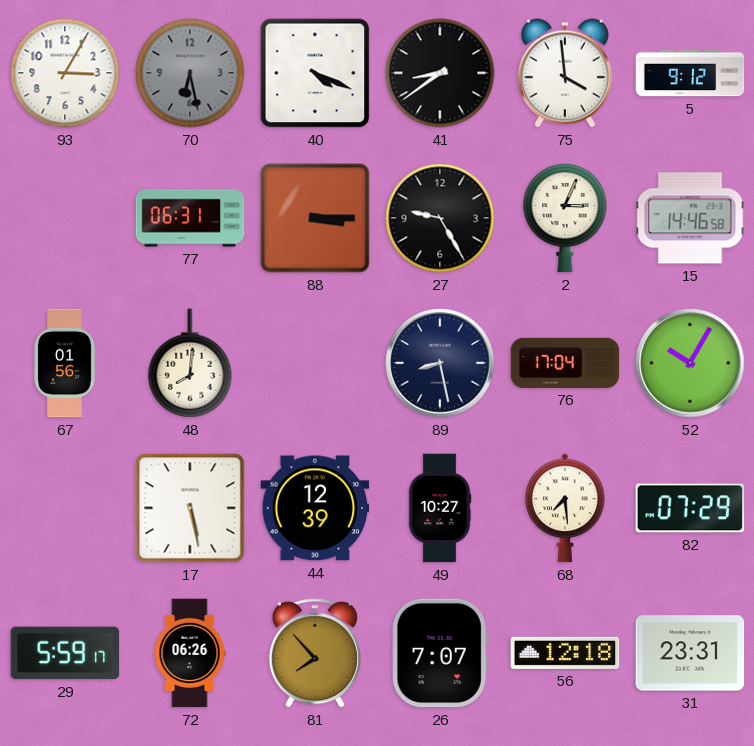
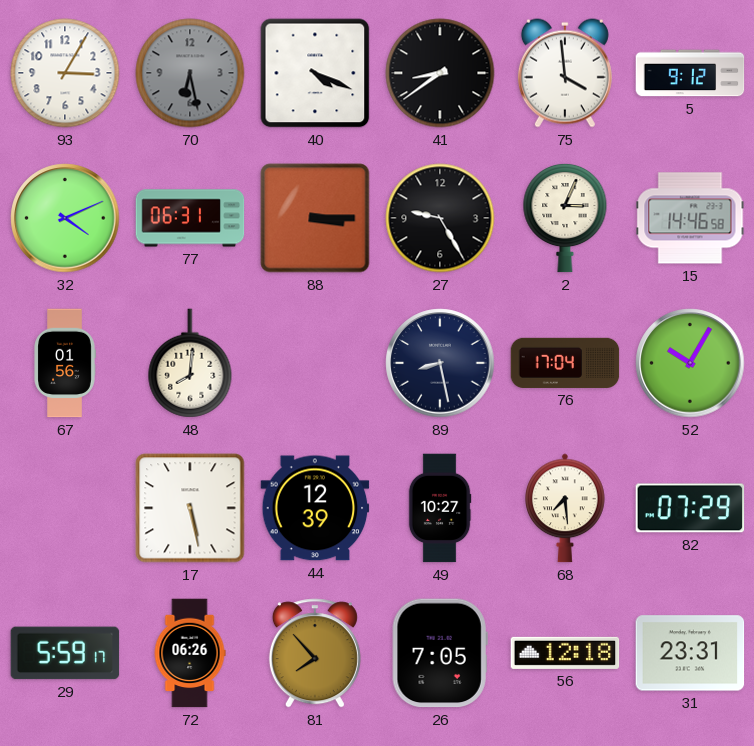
32: none -> 4:11 (65, 218)
26: 7:07 -> 7:05 (440, 653)
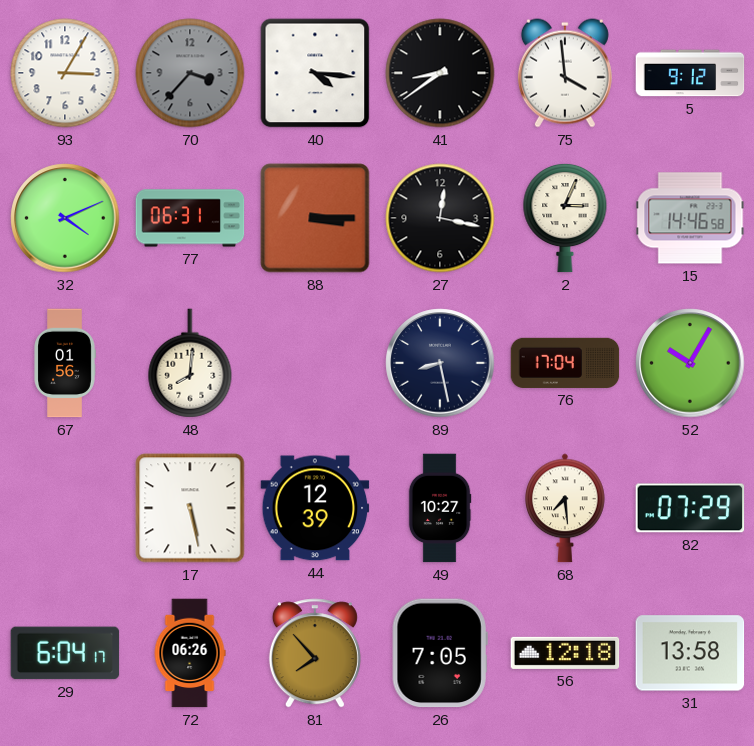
70: 6:28 -> 3:37 (190, 73)
40: 4:19 -> 4:16 (315, 73)
27: 9:25 -> 12:17 (440, 218)
29: 5:59 -> 6:04 (65, 653)
31: 23:31 -> 13:58 (690, 653)
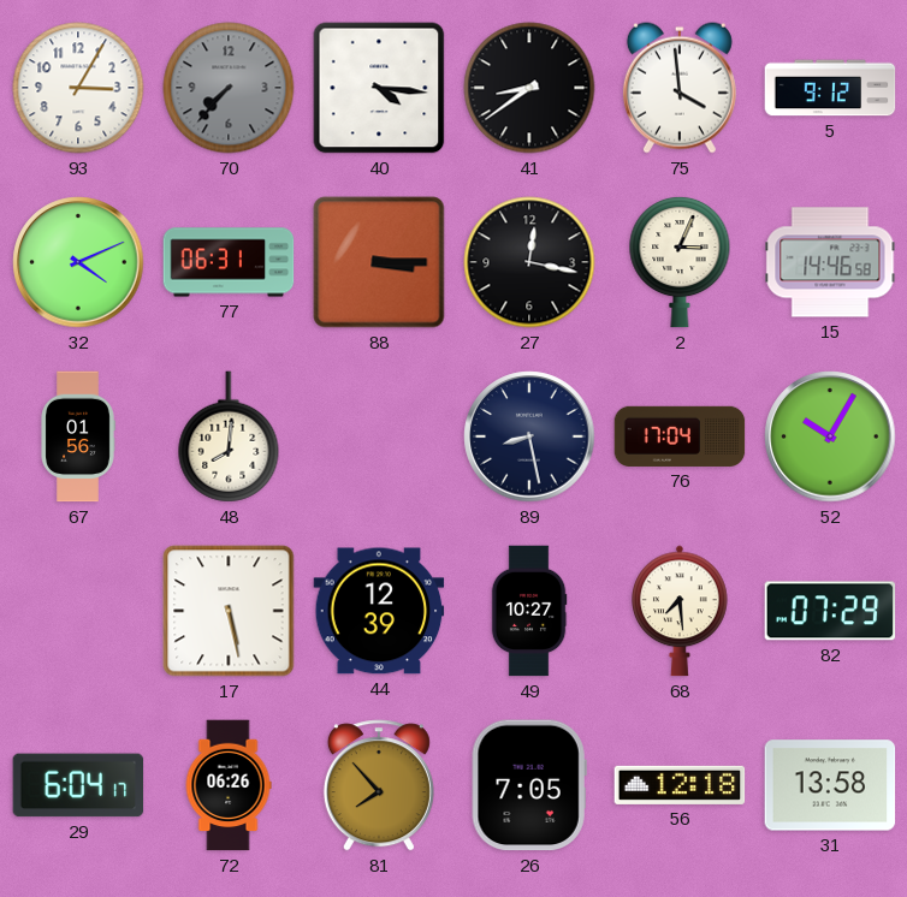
70: 3:37 -> 7:37 (229, 88)
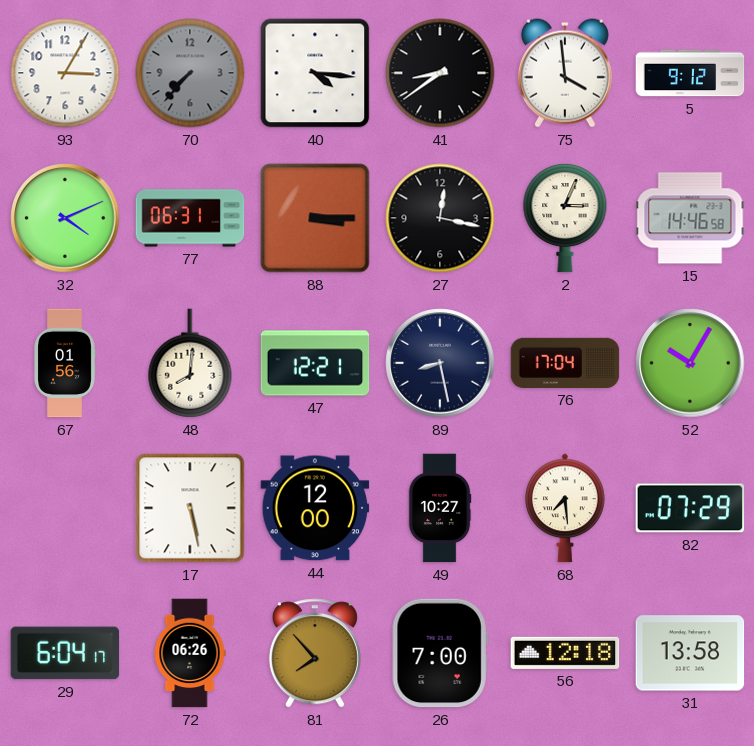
47: none -> 12:21 (315, 363)
44: 12:39 -> 12:00 (315, 508)
26: 7:05 -> 7:00 (440, 653)
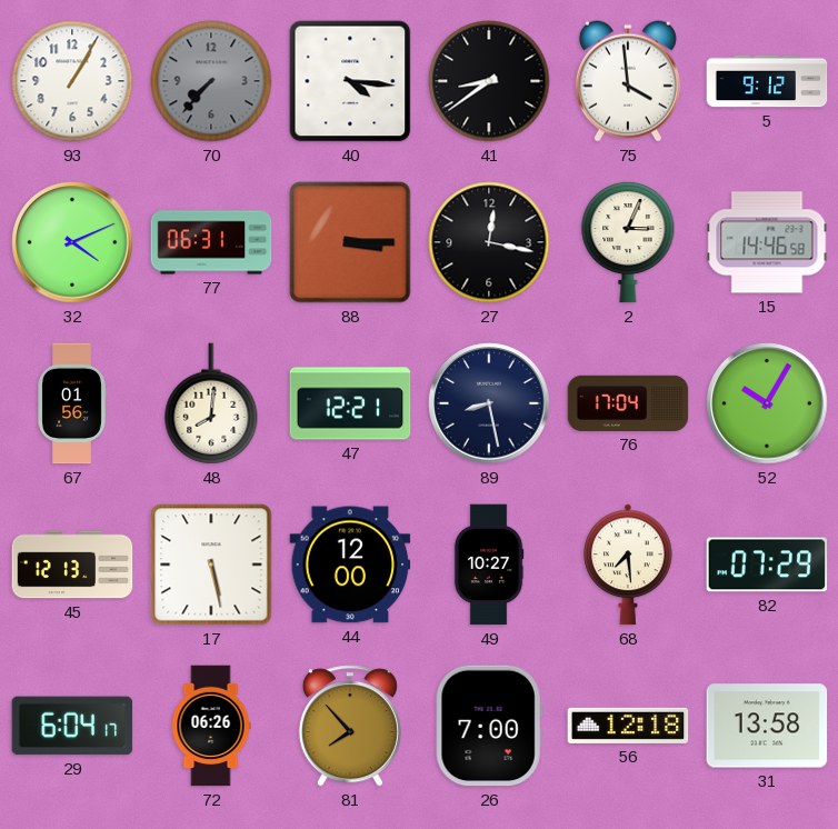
93: 3:05 -> 1:05 (72, 81)
45: none -> 12:13 (72, 565)
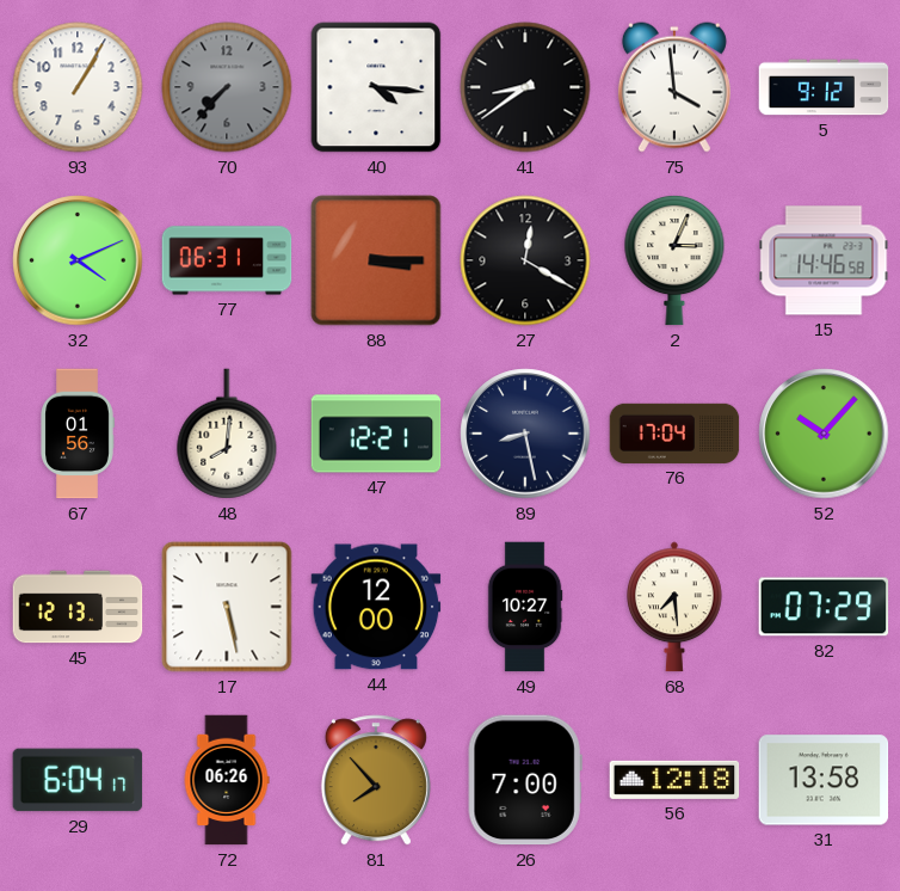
27: 12:17 -> 12:20 (525, 260)
52: 10:05 -> 10:07 (824, 434)
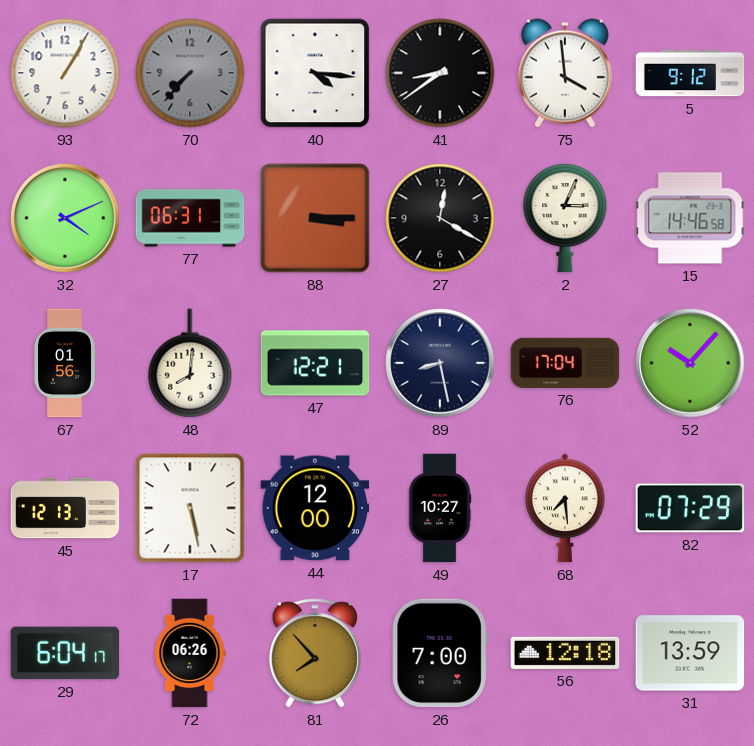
31: 13:58 -> 13:59 (690, 653)
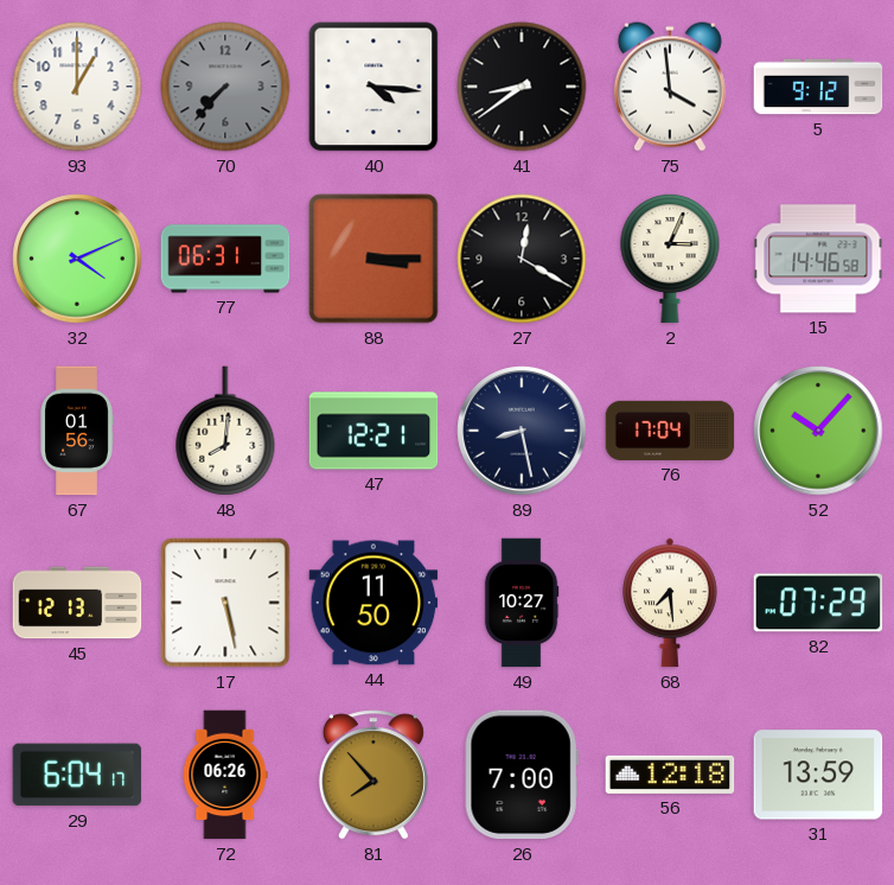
93: 1:05 -> 1:00 (77, 87)
44: 12:00 -> 11:50 (373, 603)
